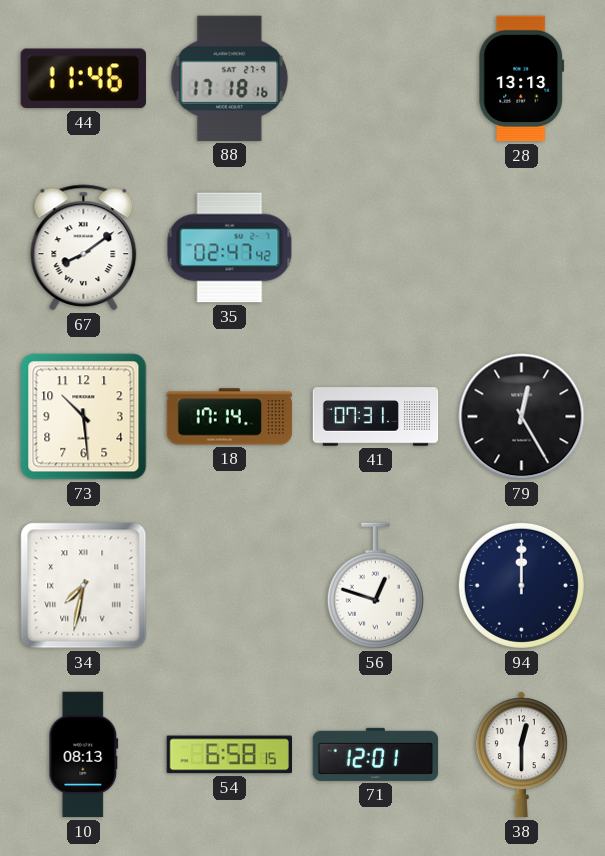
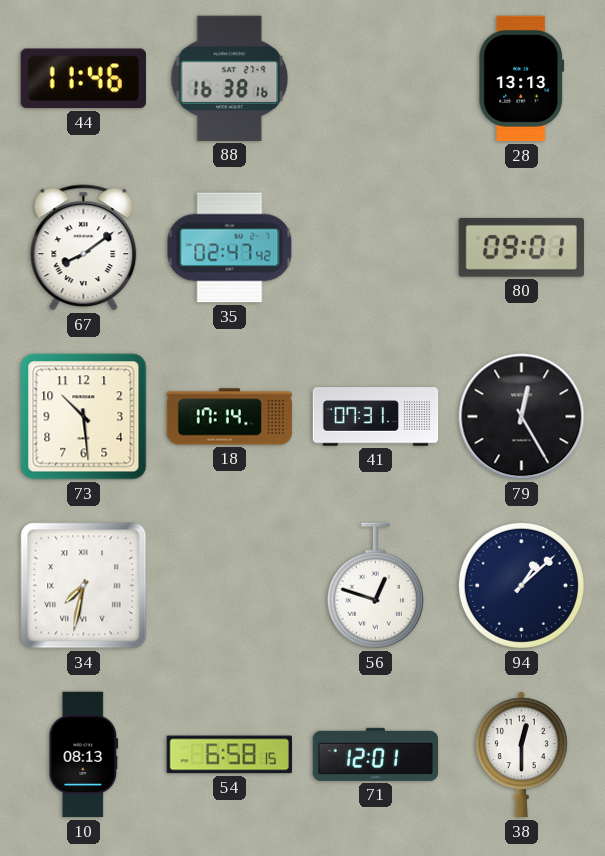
88: 17:18 -> 16:38 (230, 78)
80: none -> 09:01 (521, 247)
94: 12:00 -> 1:08 (521, 585)
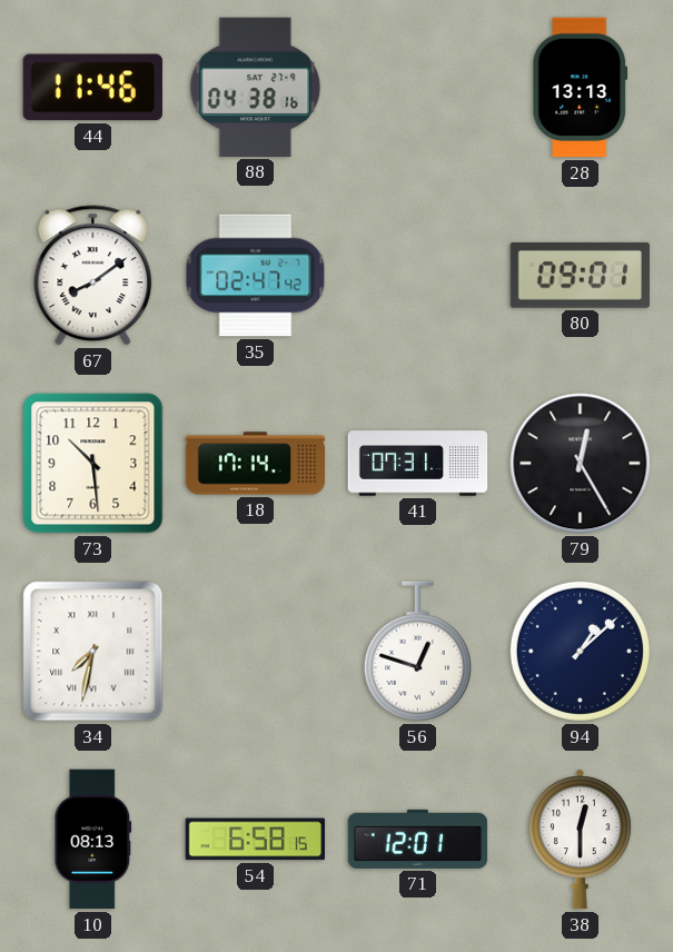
88: 16:38 -> 04:38 (256, 87)
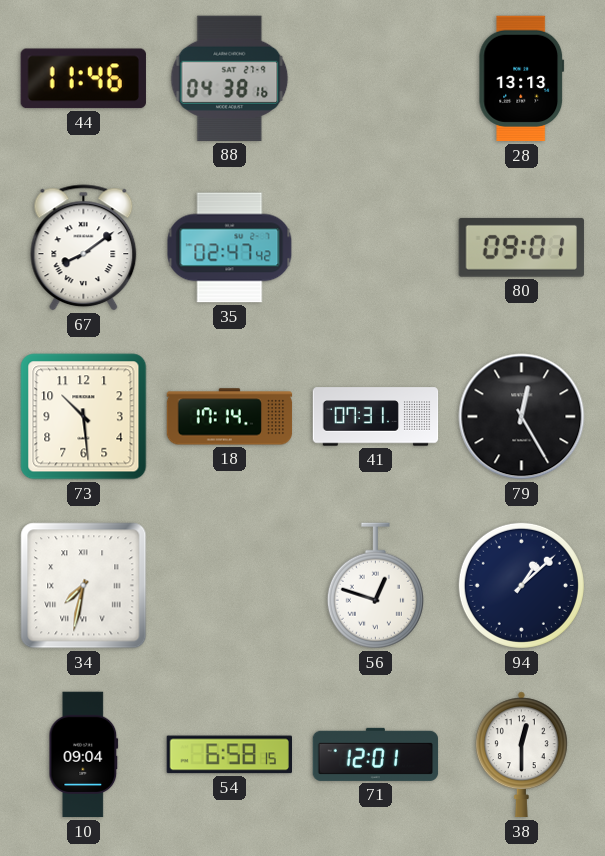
10: 08:13 -> 09:04 (84, 755)
